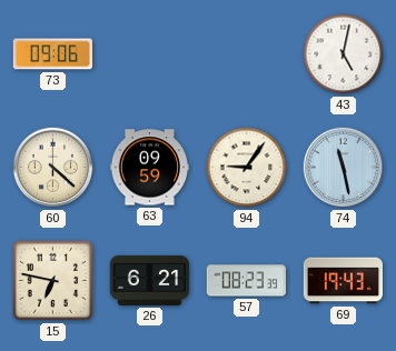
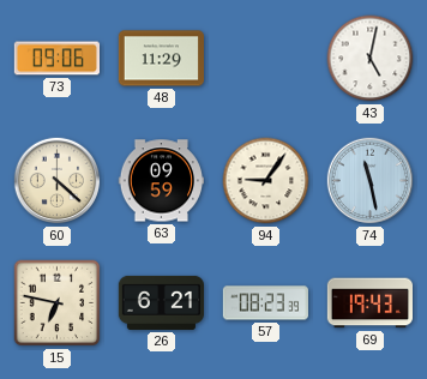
48: none -> 11:29 (161, 59)
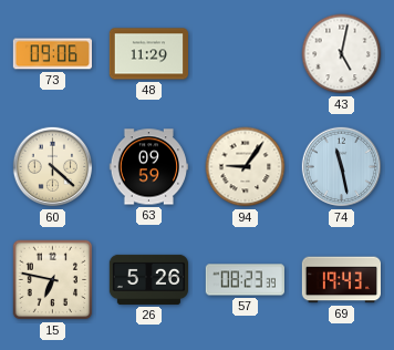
26: 6:21 -> 5:26 (149, 279)
